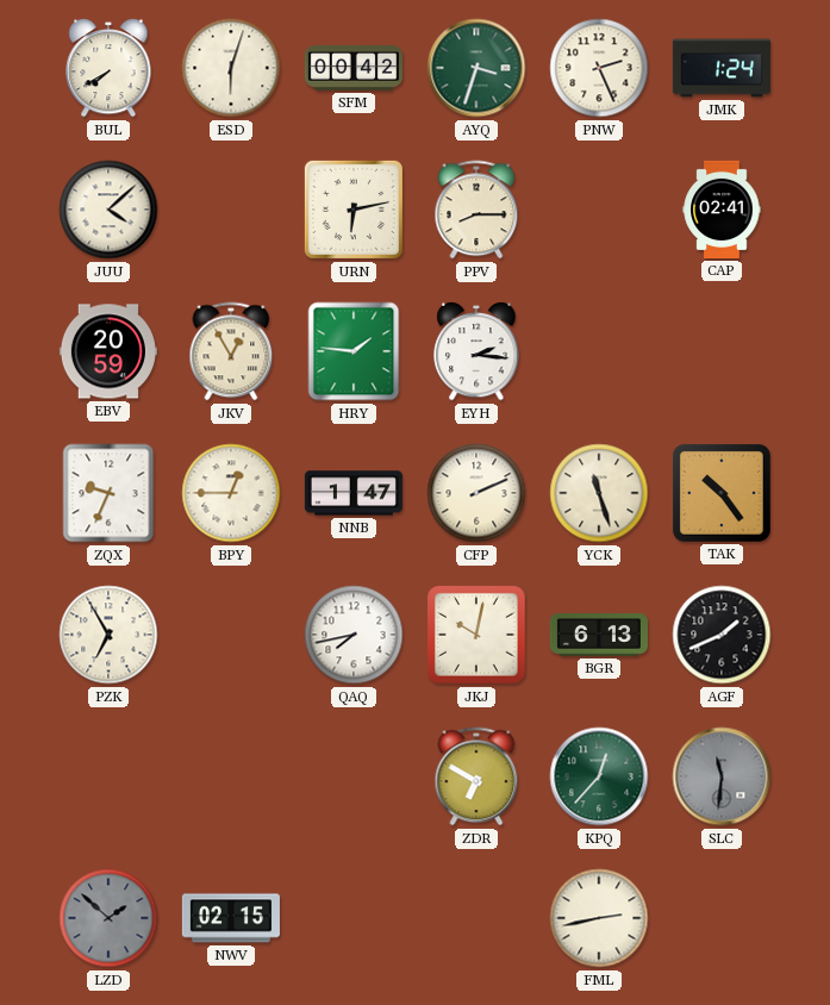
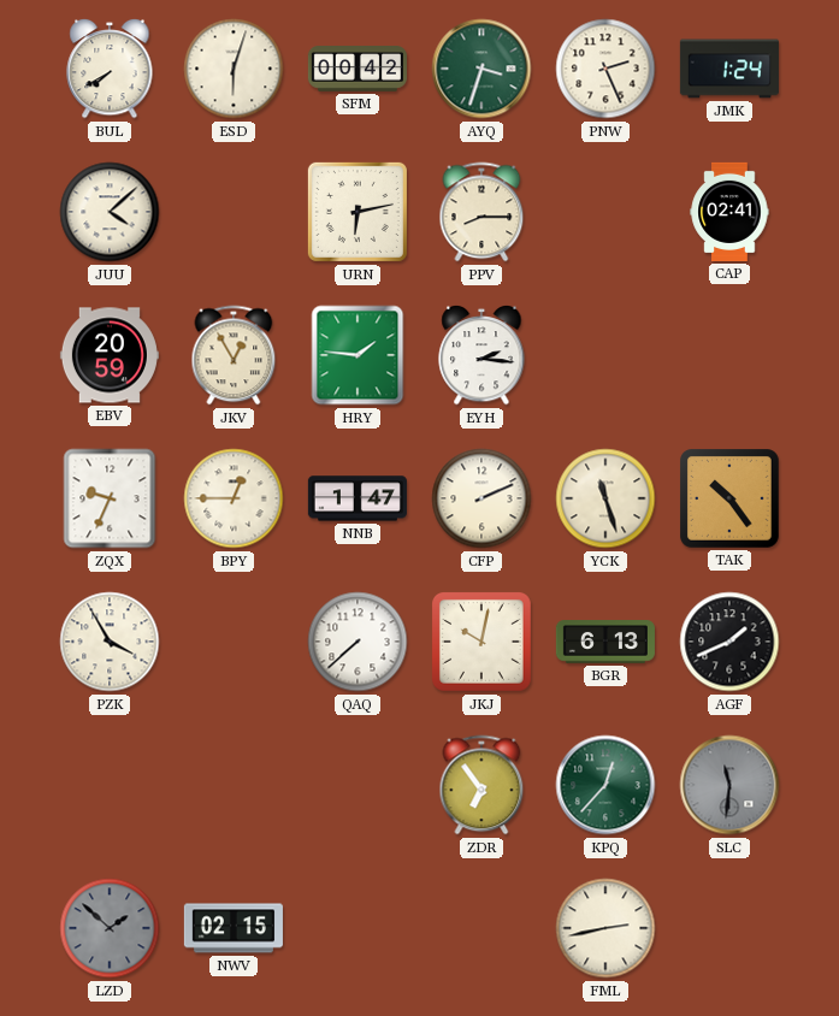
PZK: 6:55 -> 3:55 (110, 642)
QAQ: 7:43 -> 7:38 (358, 642)
ZDR: 6:50 -> 6:54 (481, 785)
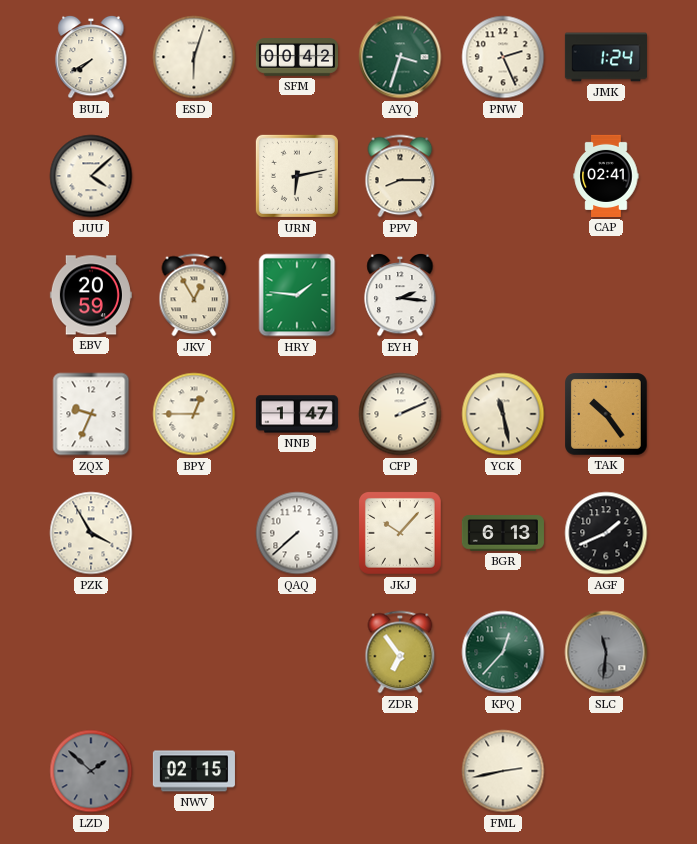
YCK: 11:27 -> 11:28 (503, 414)
JKJ: 10:02 -> 10:07 (401, 534)
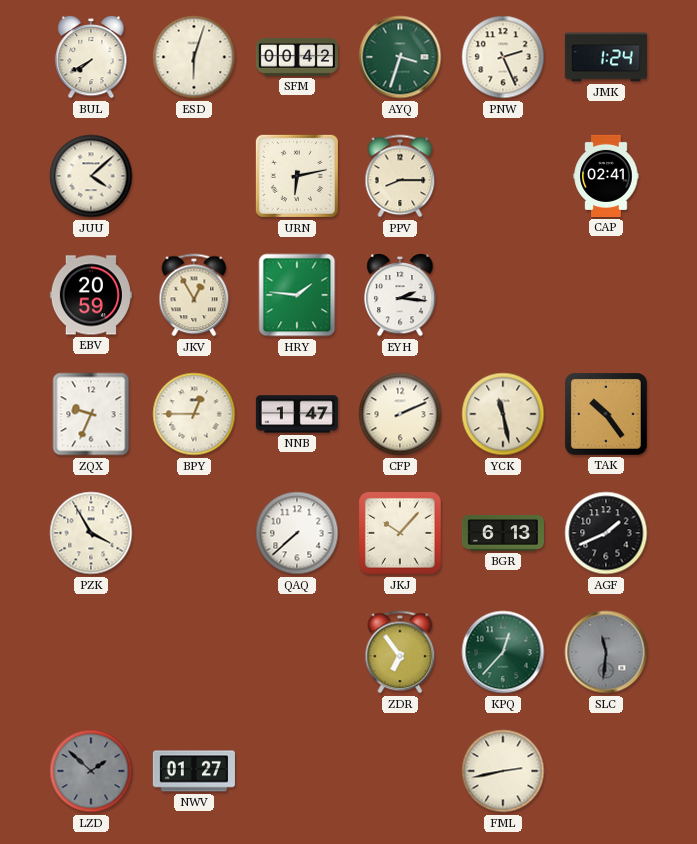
NWV: 02:15 -> 01:27 (194, 771)
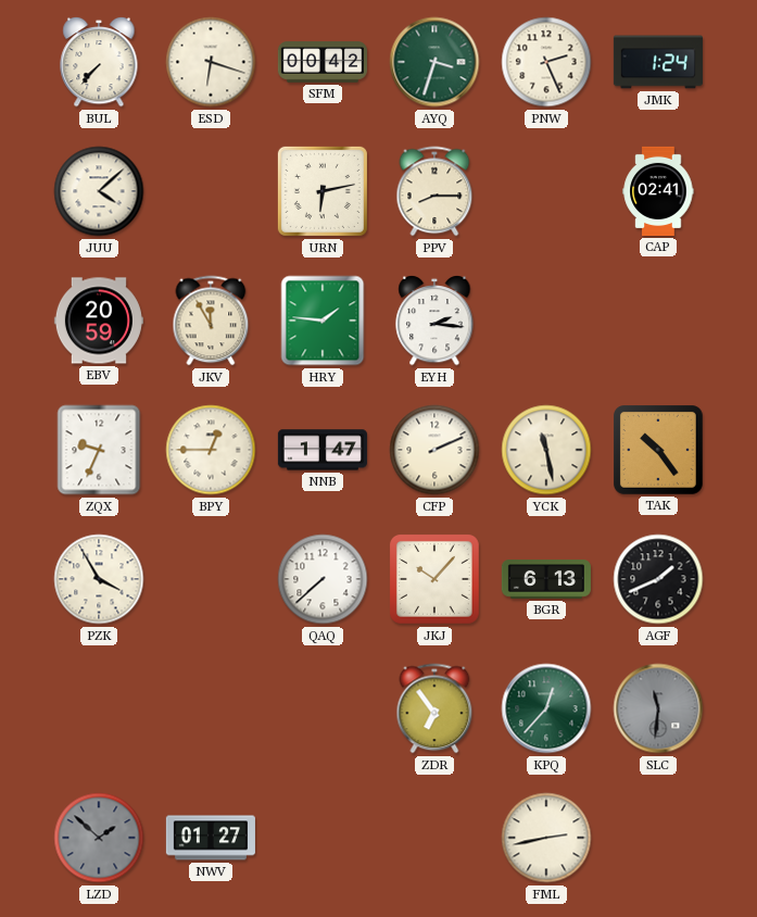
BUL: 7:40 -> 7:37 (99, 62)
ESD: 6:03 -> 6:18 (211, 62)
JKV: 12:55 -> 11:55 (211, 321)
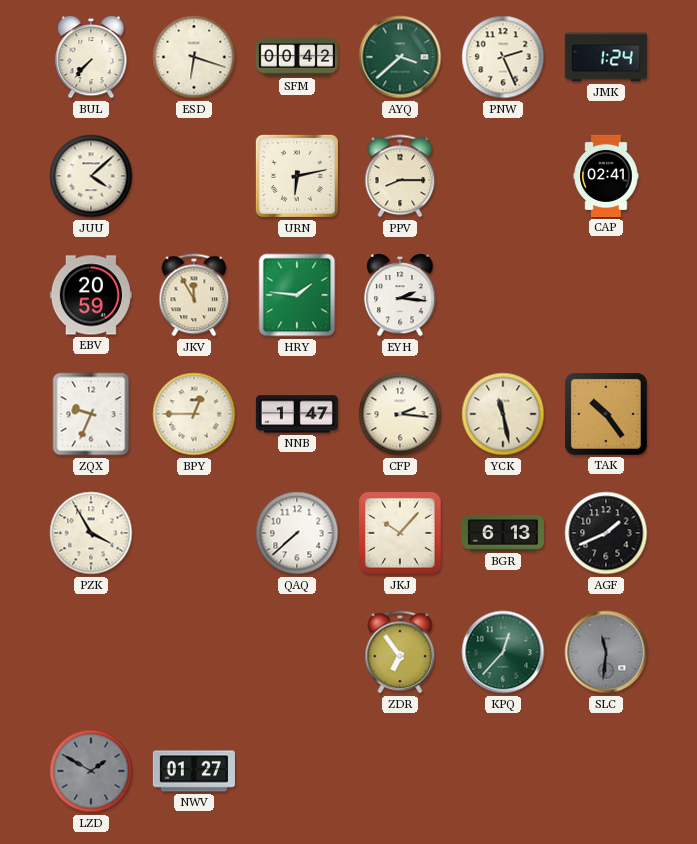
AYQ: 3:33 -> 3:38 (400, 57)
CFP: 2:11 -> 2:16 (400, 414)
LZD: 1:52 -> 1:50 (91, 771)
FML: 2:43 -> none (546, 838)
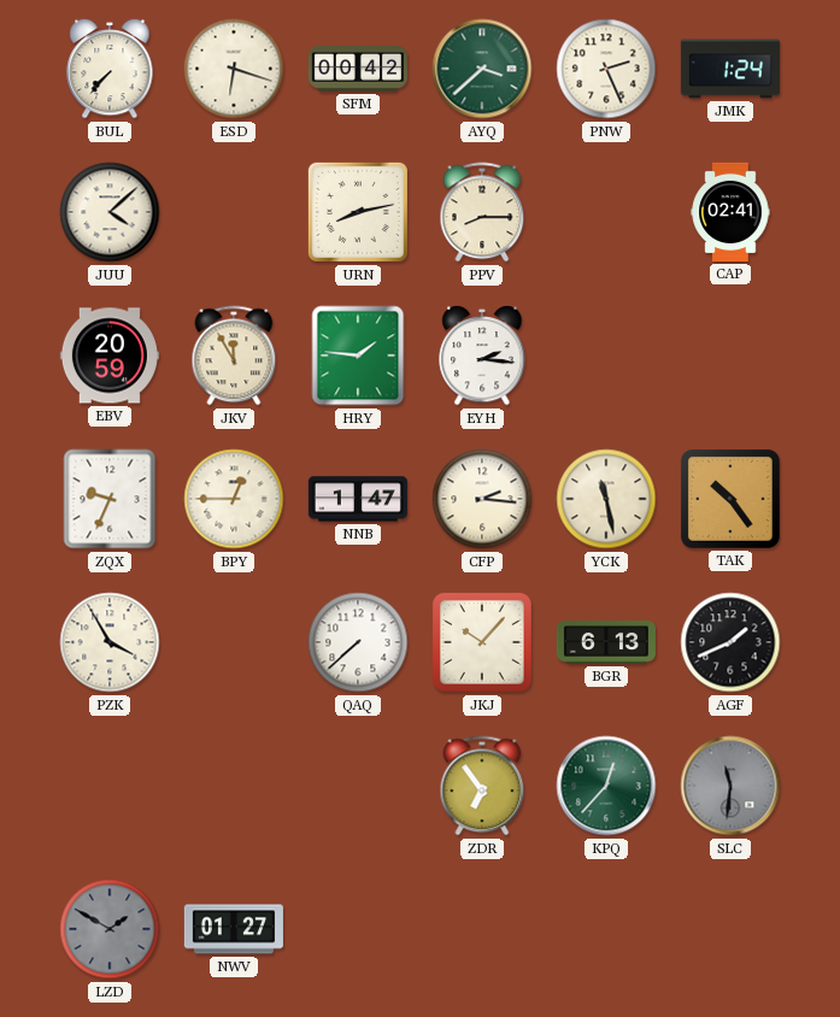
URN: 6:13 -> 8:13 (358, 212)
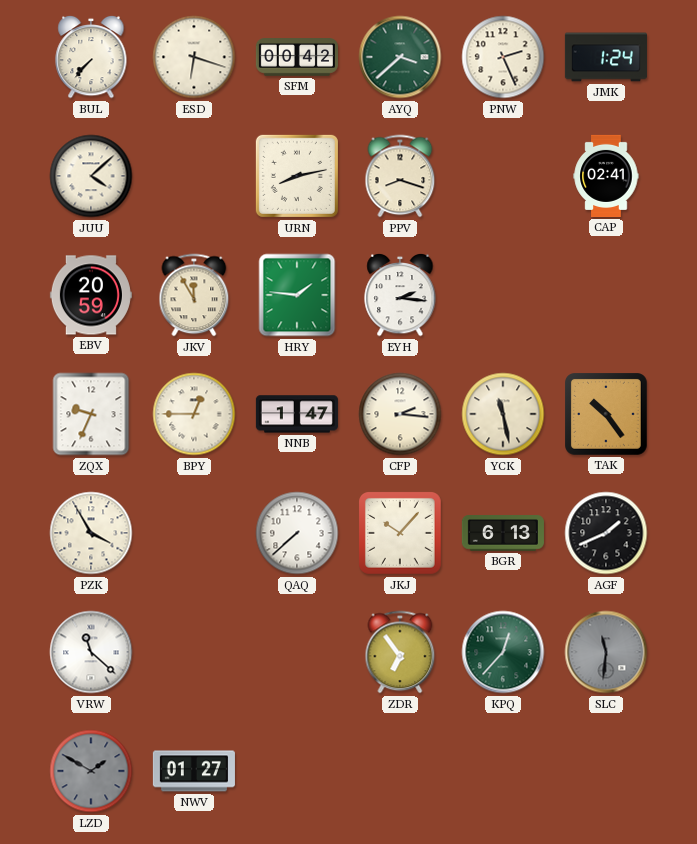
PPV: 8:15 -> 8:18 (400, 176)
VRW: none -> 11:22 (91, 652)
